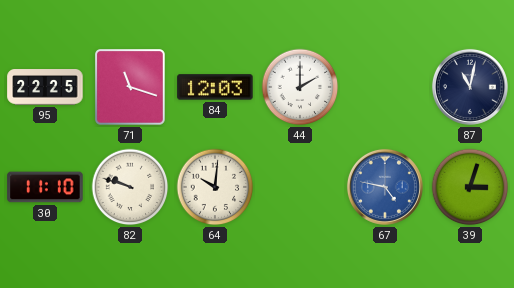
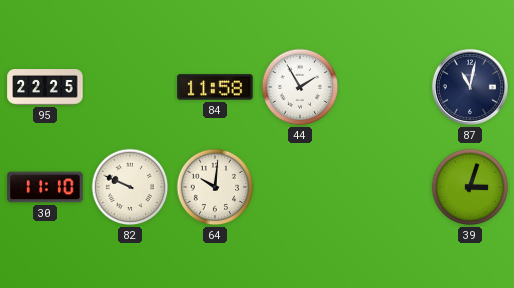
71: 11:18 -> none (131, 88)
84: 12:03 -> 11:58 (215, 87)
44: 2:00 -> 1:55 (300, 87)
82: 9:48 -> 9:49 (130, 187)
67: 4:47 -> none (385, 187)
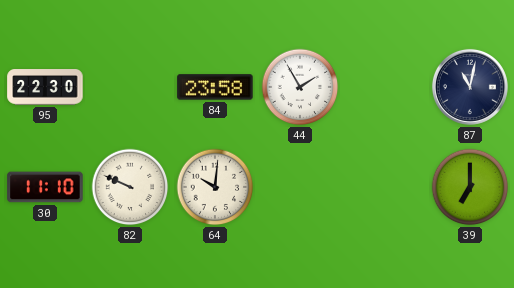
95: 22:25 -> 22:30 (45, 87)
84: 11:58 -> 23:58 (215, 87)
39: 3:03 -> 7:00 (470, 187)
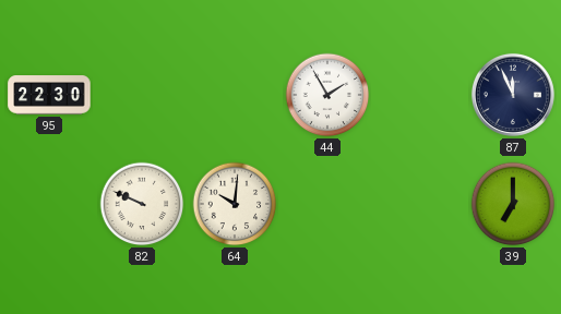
84: 23:58 -> none (215, 87)
87: 11:02 -> 11:56 (513, 95)
30: 11:10 -> none (45, 187)
